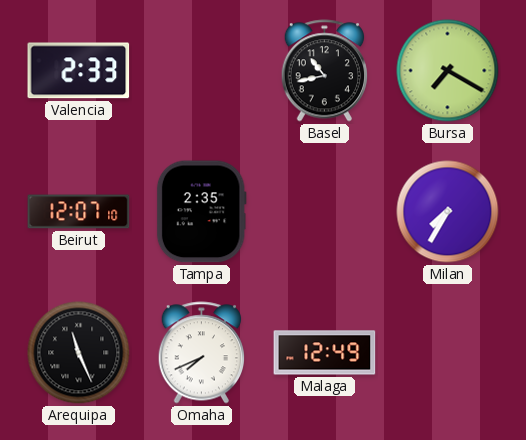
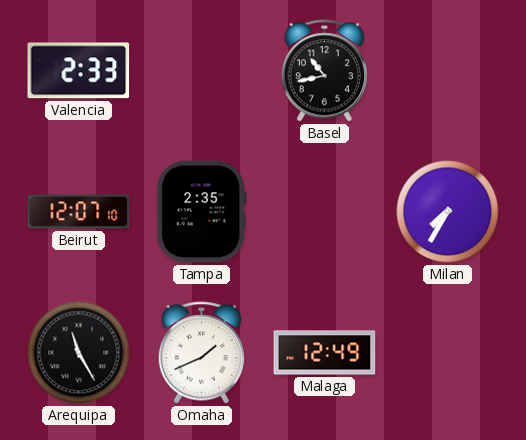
Bursa: 7:20 -> none (448, 71)
Arequipa: 11:26 -> 11:25 (79, 353)
Omaha: 7:41 -> 1:41 (201, 353)
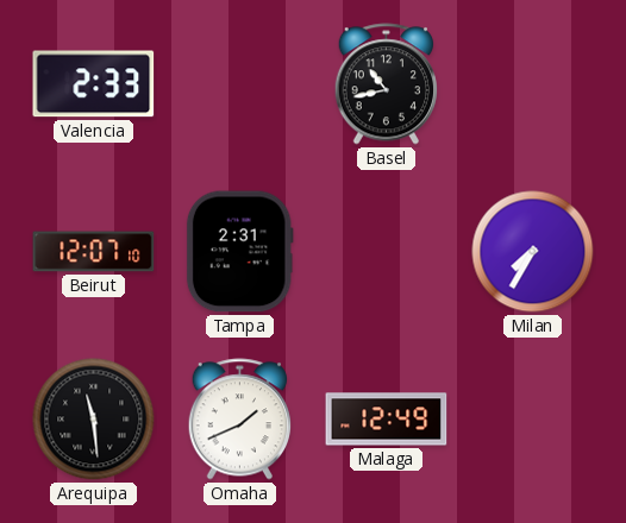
Tampa: 2:35 -> 2:31 (239, 252)
Arequipa: 11:25 -> 11:29 (94, 420)
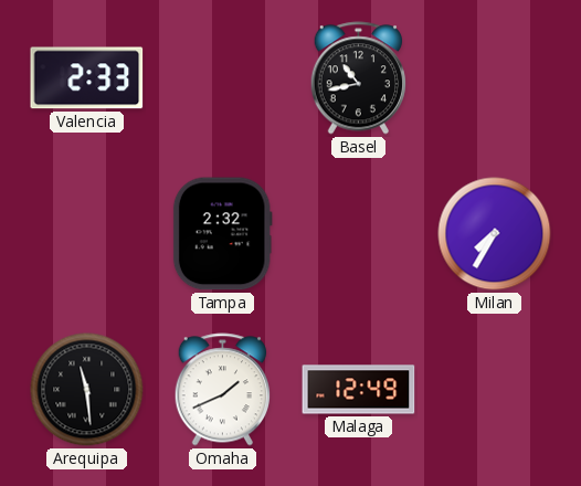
Beirut: 12:07 -> none (94, 252)
Tampa: 2:31 -> 2:32 (222, 234)
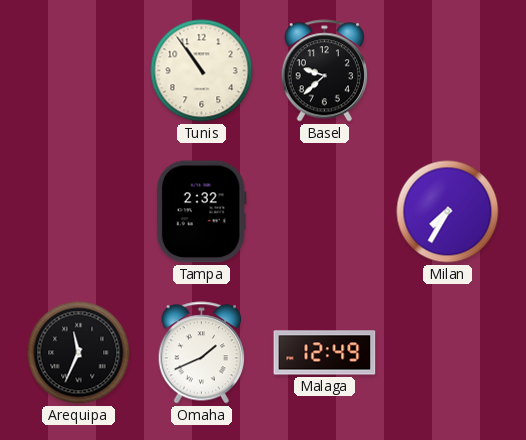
Valencia: 2:33 -> none (87, 78)
Tunis: none -> 10:54 (202, 71)
Basel: 10:43 -> 9:38 (324, 71)
Arequipa: 11:29 -> 11:34 (79, 353)
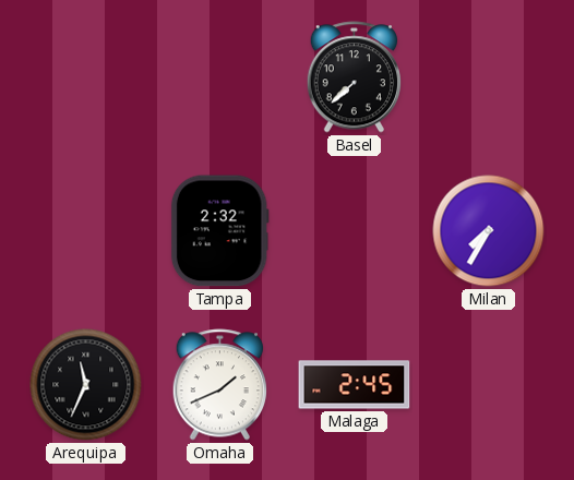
Tunis: 10:54 -> none (202, 71)
Basel: 9:38 -> 7:38 (354, 77)
Malaga: 12:49 -> 2:45 (355, 385)
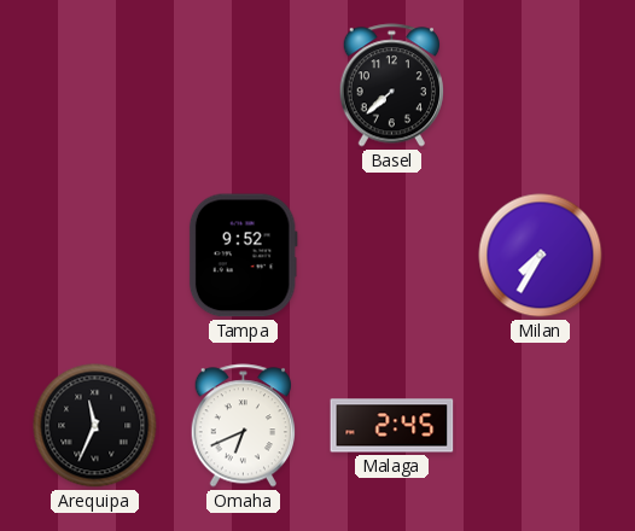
Tampa: 2:32 -> 9:52 (243, 256)
Omaha: 1:41 -> 6:41 (243, 426)
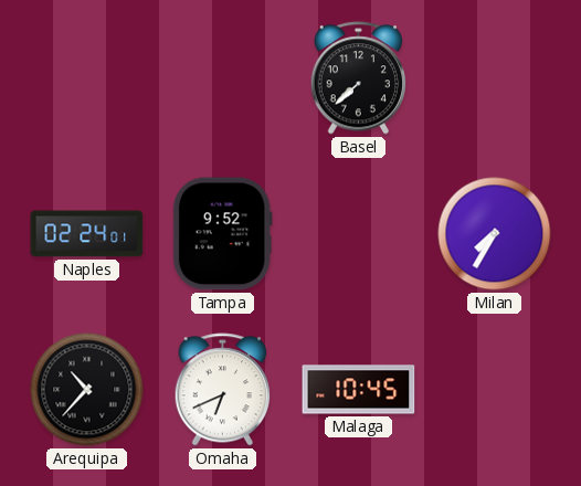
Naples: none -> 02:24 (87, 234)
Arequipa: 11:34 -> 10:37 (87, 390)
Malaga: 2:45 -> 10:45 (359, 390)
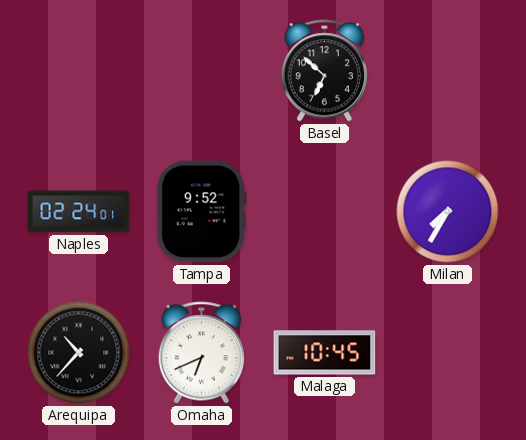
Basel: 7:38 -> 6:52 (324, 71)
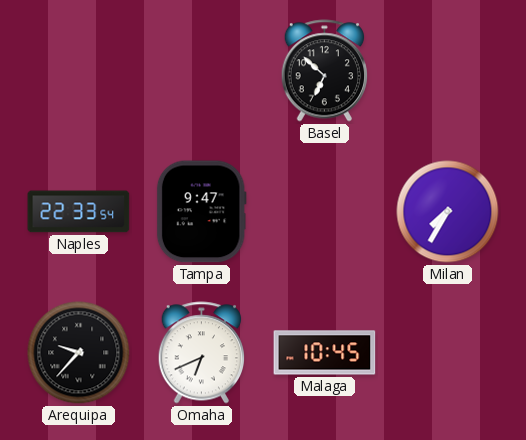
Naples: 02:24 -> 22:33 (79, 212)
Tampa: 9:52 -> 9:47 (201, 212)
Arequipa: 10:37 -> 9:37 (79, 353)
